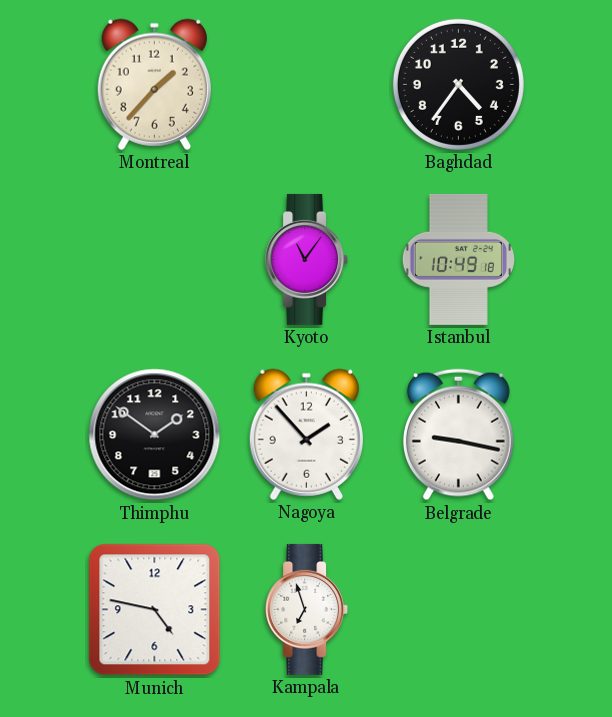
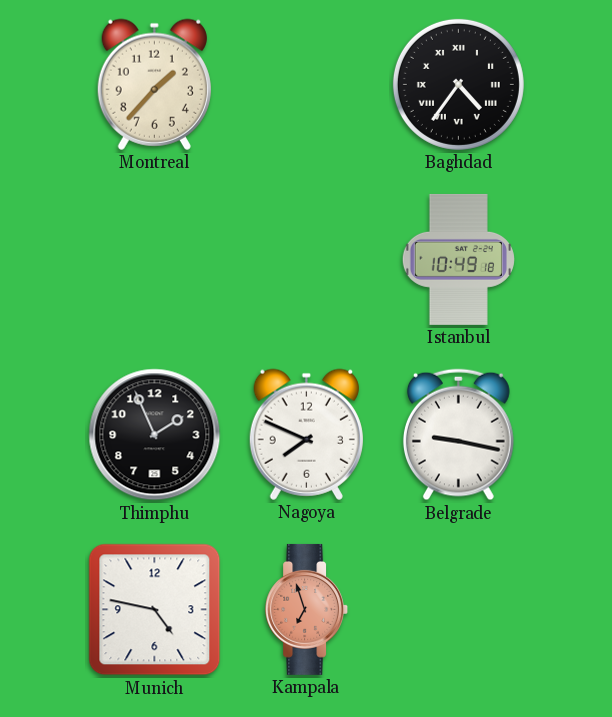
Baghdad numerals: Arabic -> Roman (458, 84)
Kyoto: 11:06 -> none (307, 259)
Thimphu: 1:51 -> 1:56 (155, 435)
Nagoya: 1:53 -> 7:49 (306, 434)
Kampala dial: white -> salmon (307, 609)
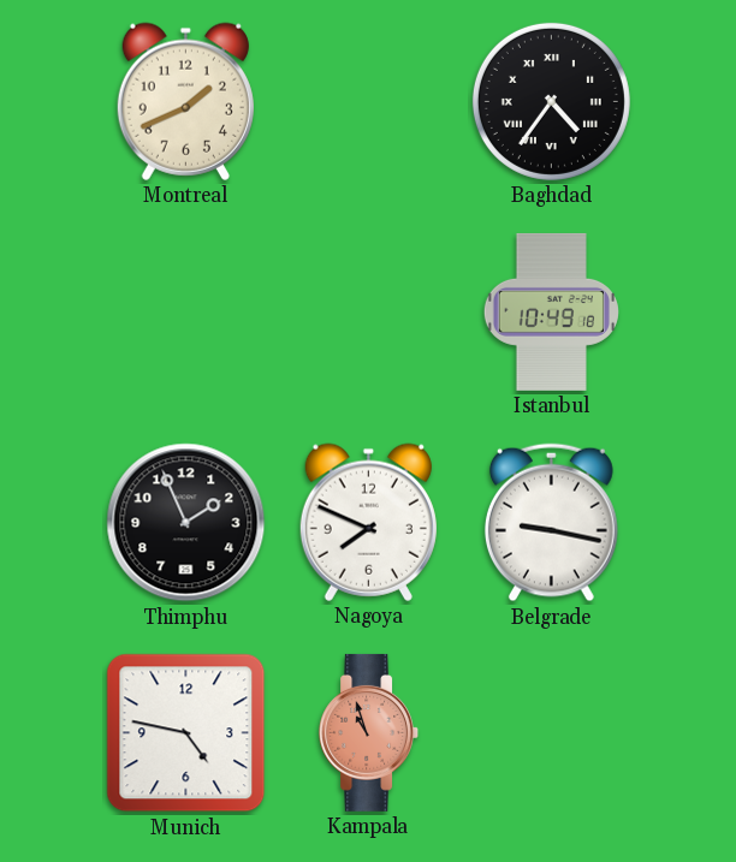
Montreal: 1:37 -> 1:41 (185, 101)
Kampala: 6:57 -> 10:57 (369, 732)
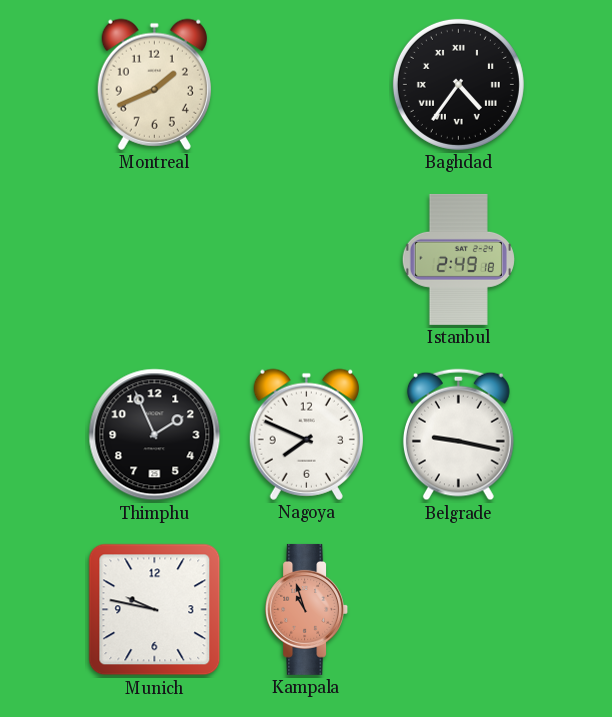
Istanbul: 10:49 -> 2:49 (458, 259)
Munich: 4:47 -> 9:47 (155, 610)
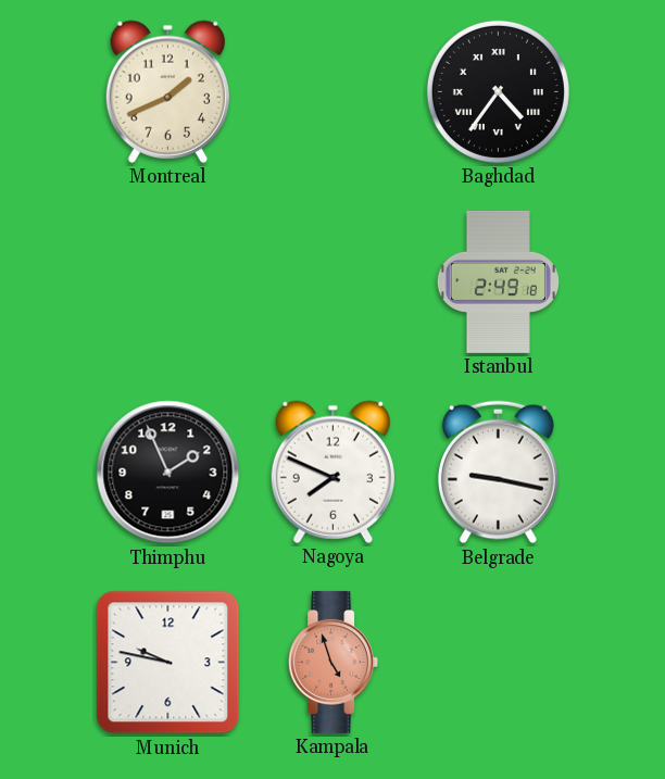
Kampala: 10:57 -> 4:57 (334, 662)
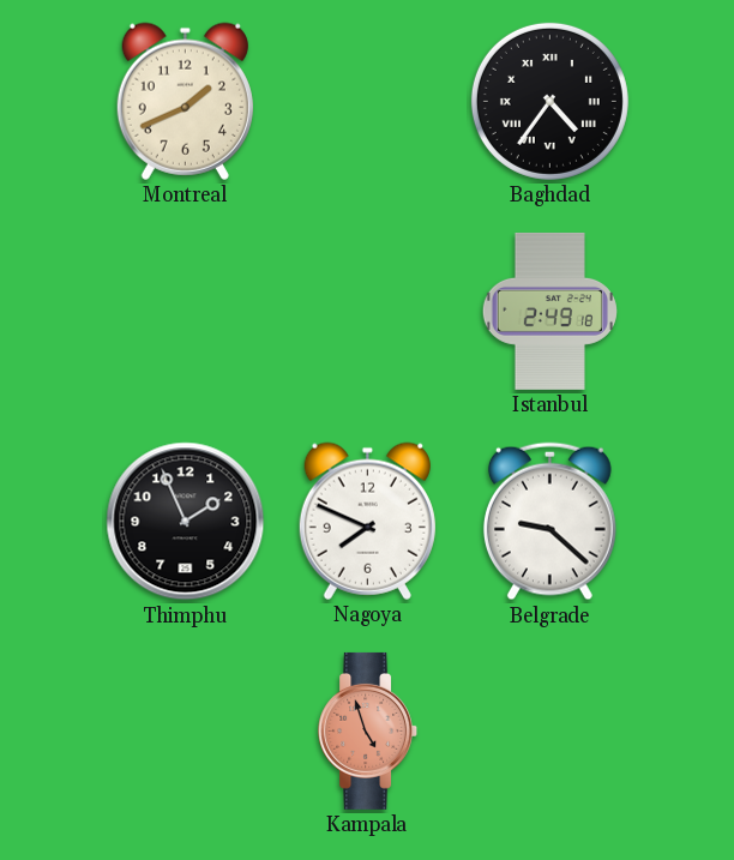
Belgrade: 9:17 -> 9:22 (549, 522)
Munich: 9:47 -> none (168, 663)
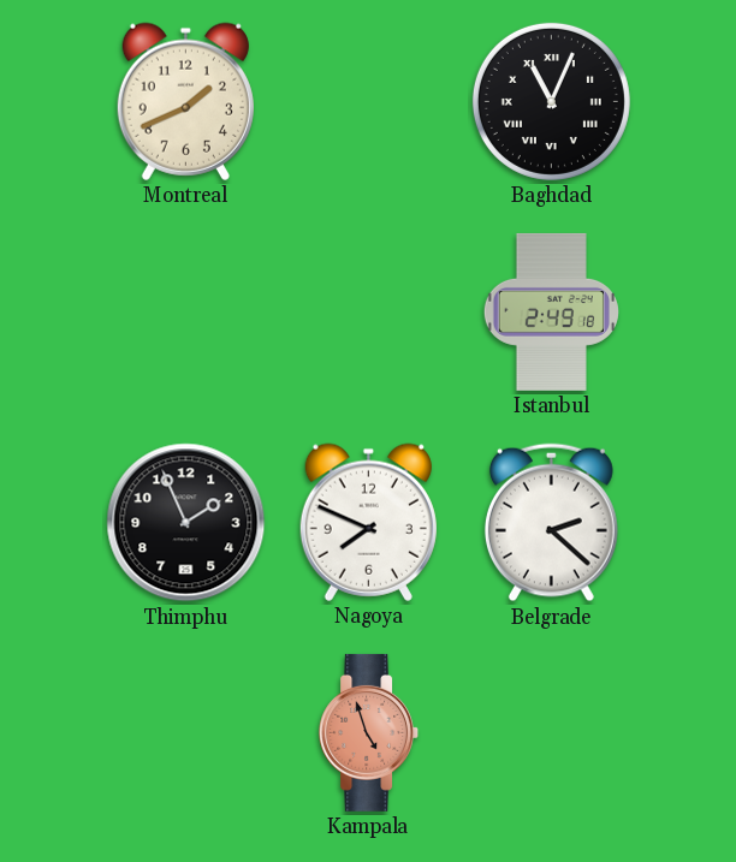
Baghdad: 4:36 -> 11:04 (551, 101)
Belgrade: 9:22 -> 2:22 (551, 523)
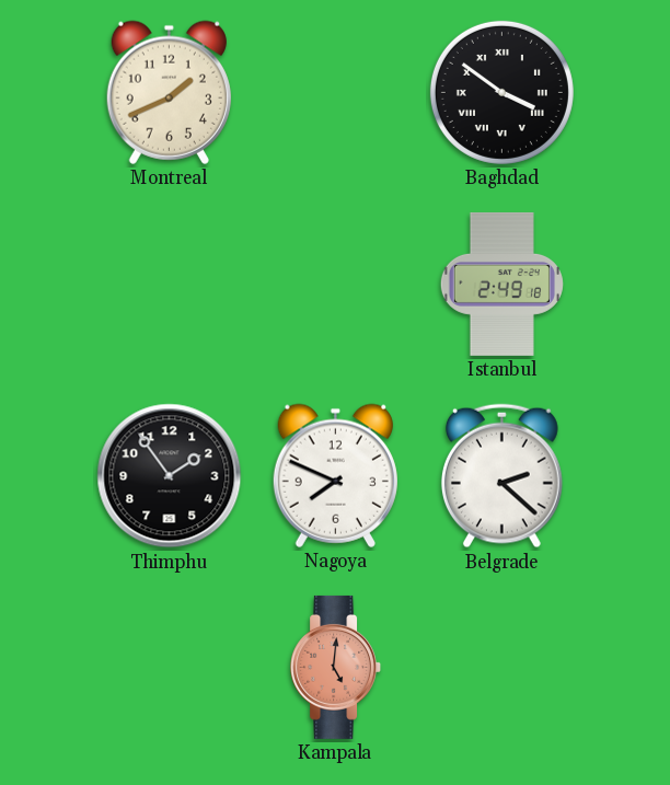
Baghdad: 11:04 -> 3:51 (501, 92)
Thimphu: 1:56 -> 1:54 (170, 476)
Kampala: 4:57 -> 5:01 (336, 667)
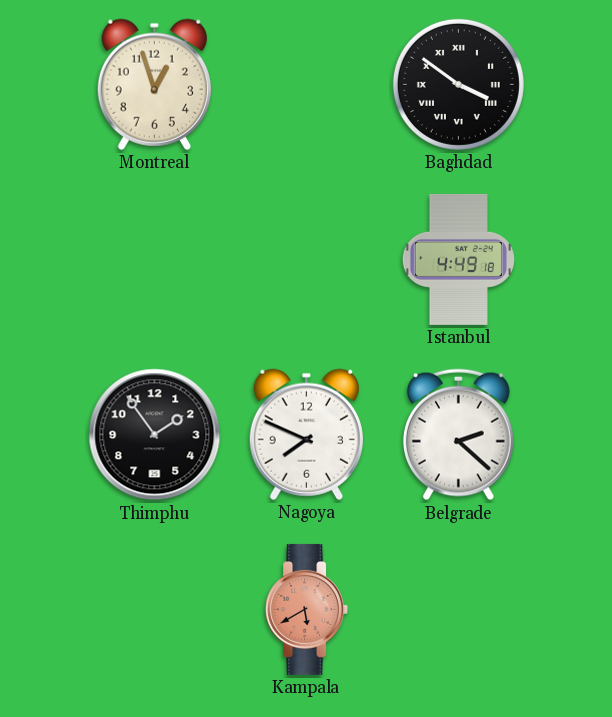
Montreal: 1:41 -> 12:57 (154, 84)
Istanbul: 2:49 -> 4:49 (458, 259)
Kampala: 5:01 -> 5:40 (307, 609)
